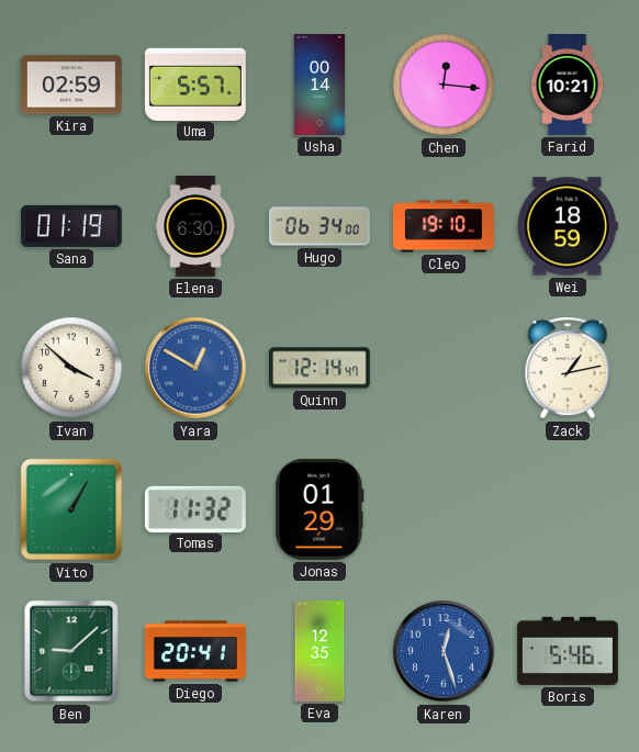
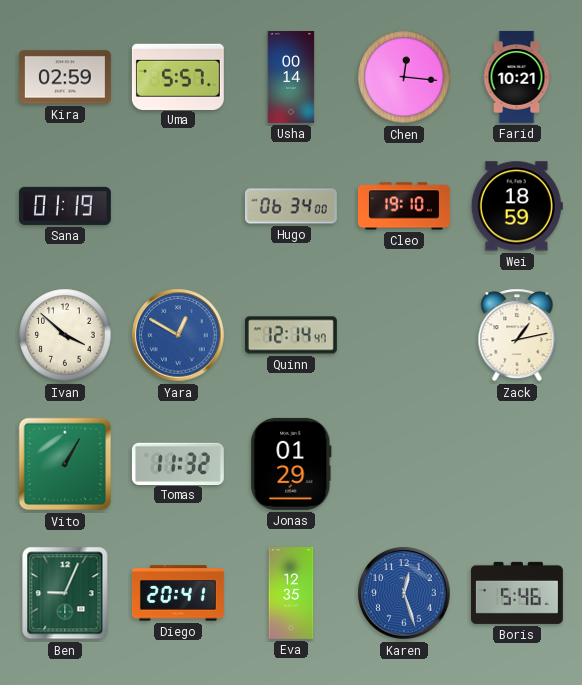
Elena: 6:30 -> none (195, 226)
Ben: 9:08 -> 9:04 (65, 593)
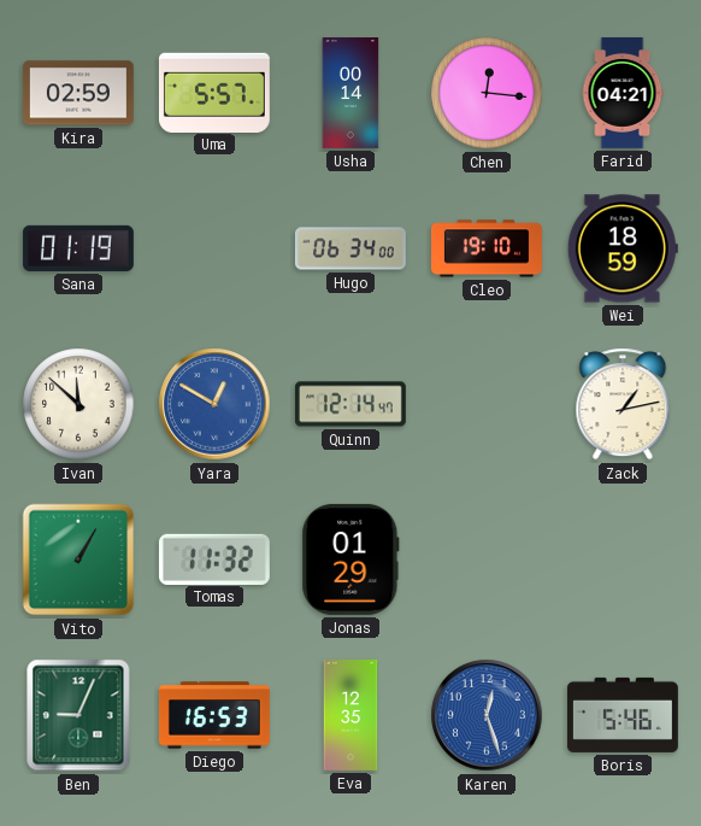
Farid: 10:21 -> 04:21 (623, 93)
Ivan: 3:52 -> 11:52 (78, 404)
Diego: 20:41 -> 16:53 (214, 715)
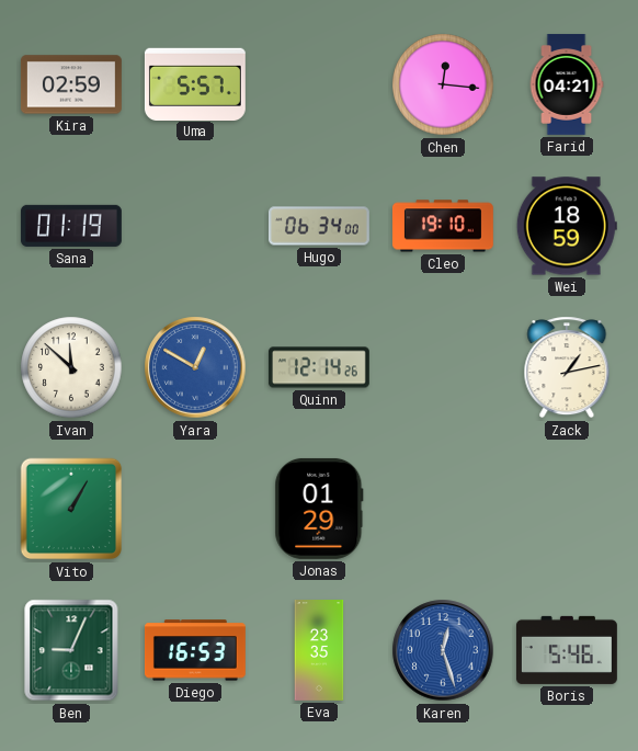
Usha: 00:14 -> none (350, 94)
Quinn: 12:14:47 -> 12:14:26 (319, 367)
Tomas: 11:32 -> none (214, 558)
Eva: 12:35 -> 23:35 (319, 651)
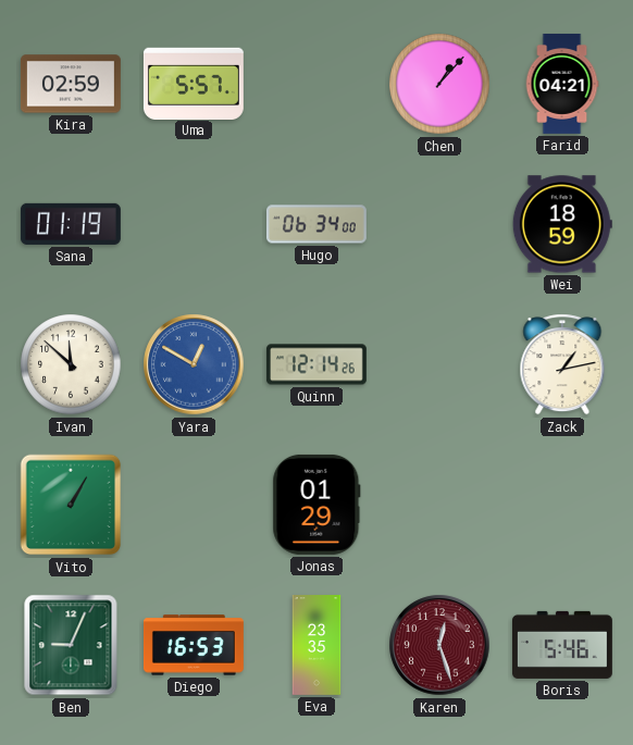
Chen: 12:16 -> 1:07 (439, 84)
Cleo: 19:10 -> none (443, 226)
Karen dial: blue -> burgundy (439, 645)
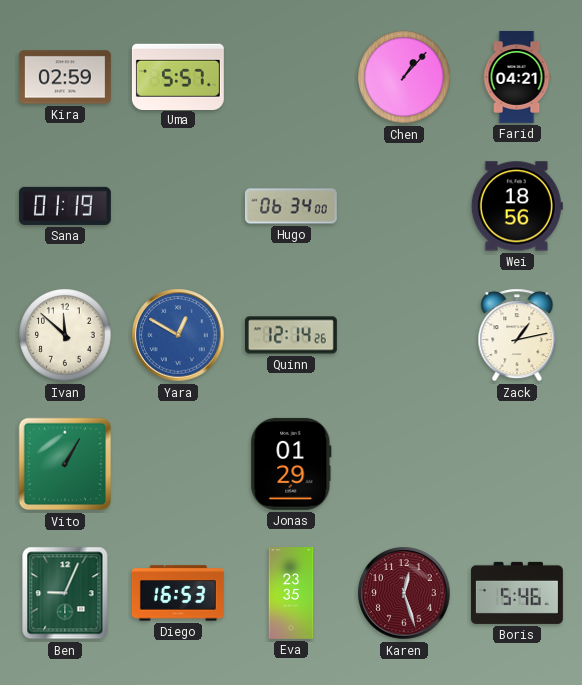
Wei: 18:59 -> 18:56 (517, 206)
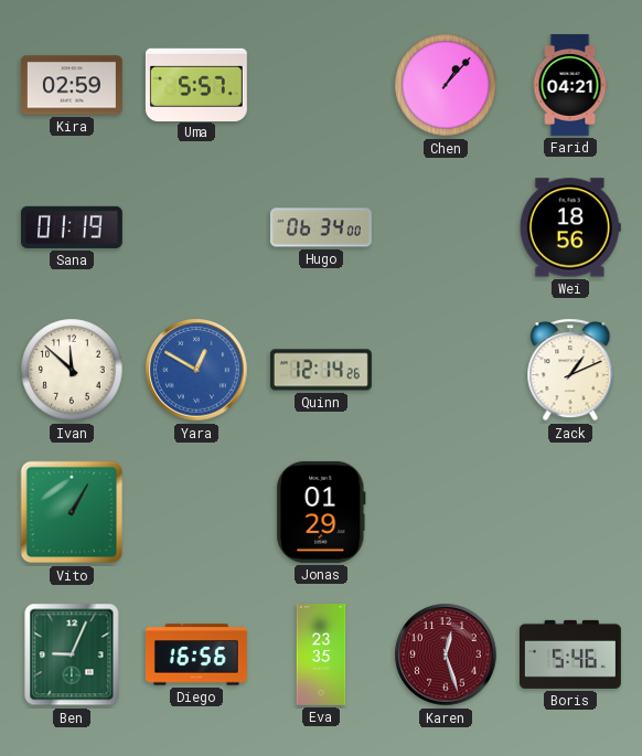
Zack: 1:13 -> 1:11 (570, 370)
Diego: 16:53 -> 16:56 (196, 654)
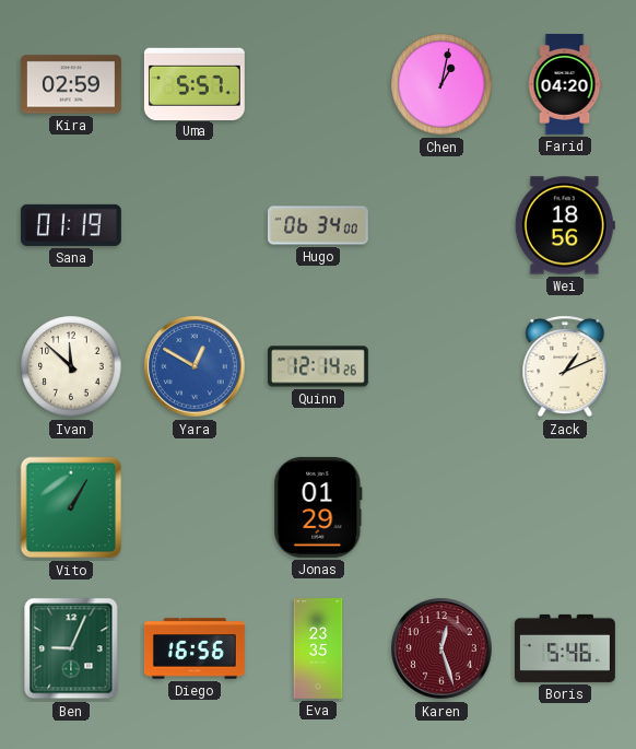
Chen: 1:07 -> 1:02 (441, 84)
Farid: 04:21 -> 04:20 (565, 84)
